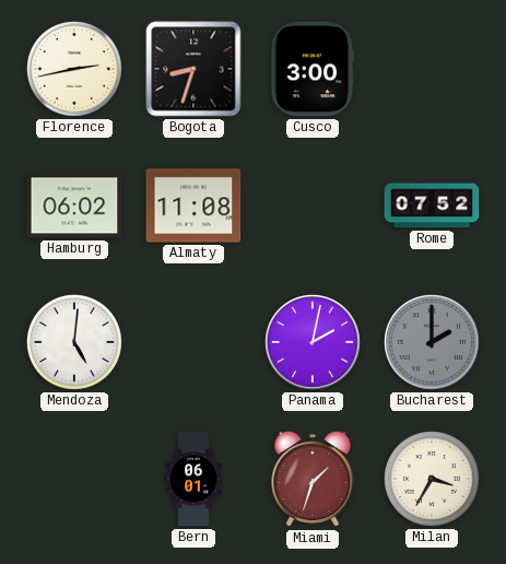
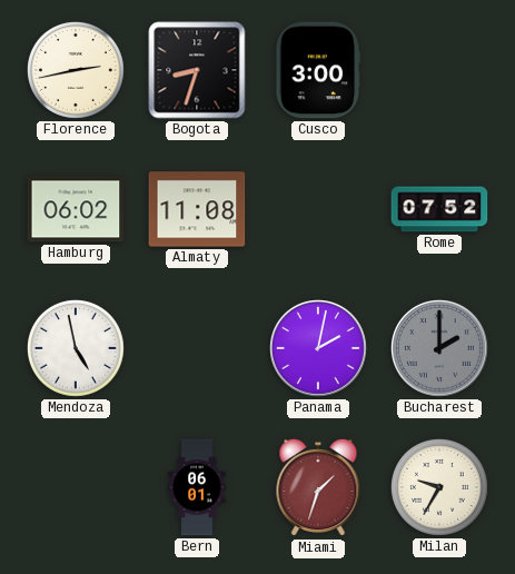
Mendoza: 5:01 -> 4:58 (76, 348)
Milan: 3:35 -> 9:35 (439, 487)
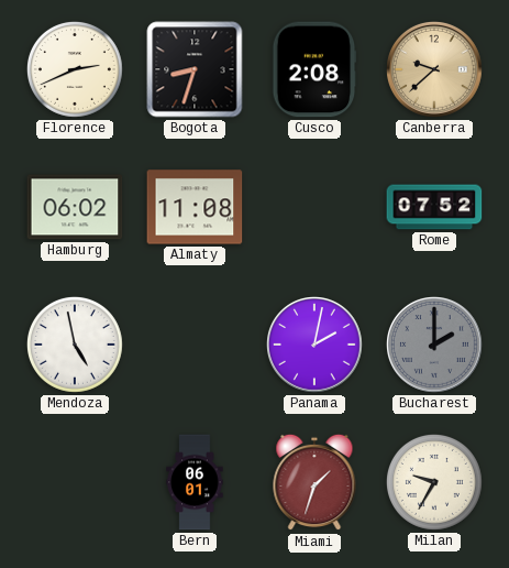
Florence: 2:43 -> 2:41 (75, 69)
Cusco: 3:00 -> 2:08 (314, 69)
Canberra: none -> 9:38 (435, 70)
